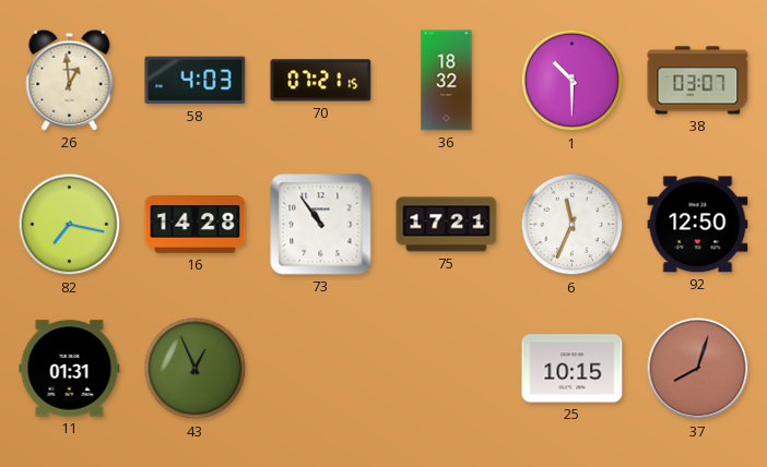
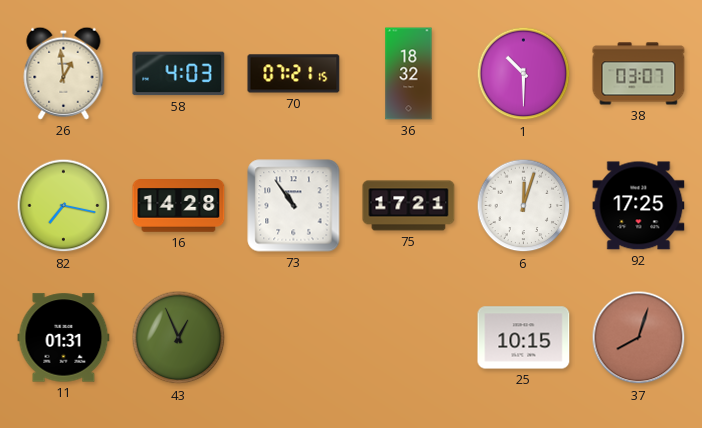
6: 11:34 -> 12:03 (524, 206)
92: 12:50 -> 17:25 (639, 206)
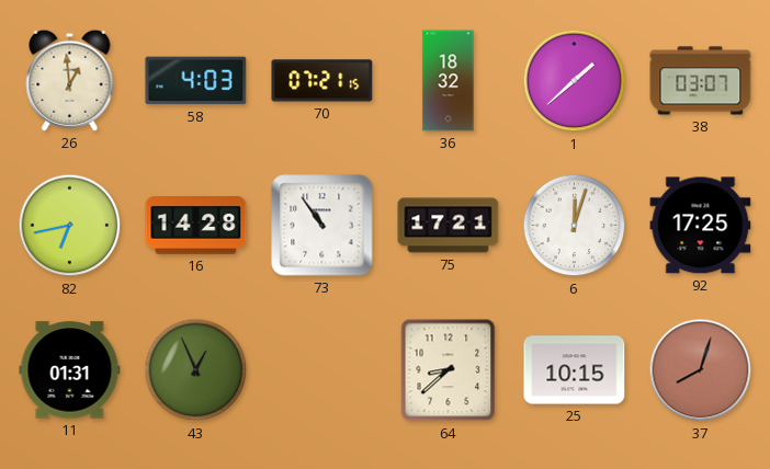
1: 10:30 -> 1:38 (575, 81)
82: 7:17 -> 6:43 (70, 226)
64: none -> 8:38 (449, 370)
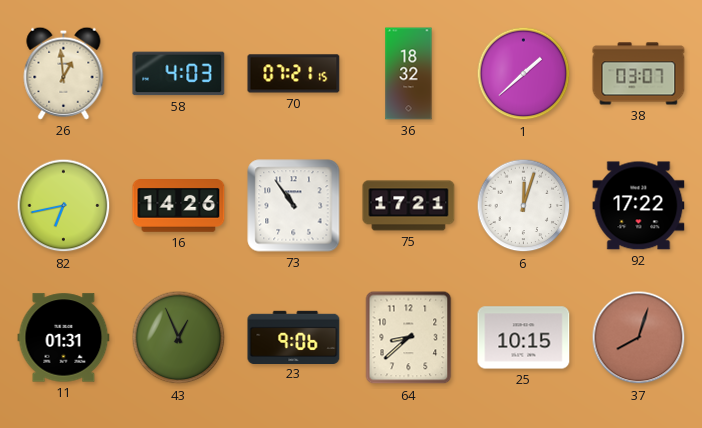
16: 14:28 -> 14:26 (179, 206)
92: 17:25 -> 17:22 (639, 206)
23: none -> 9:06 (294, 337)
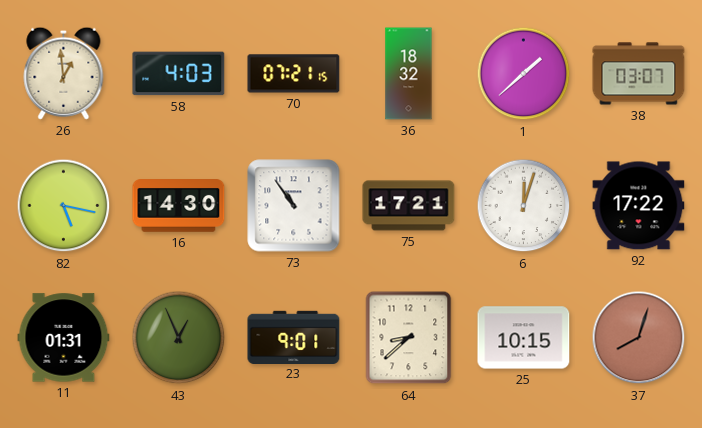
82: 6:43 -> 5:17 (64, 206)
16: 14:26 -> 14:30 (179, 206)
23: 9:06 -> 9:01 (294, 337)
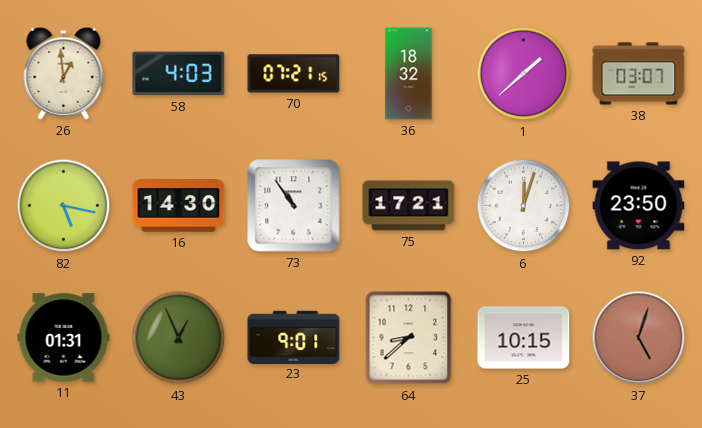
92: 17:22 -> 23:50 (639, 206)
37: 8:03 -> 5:03 (639, 338)
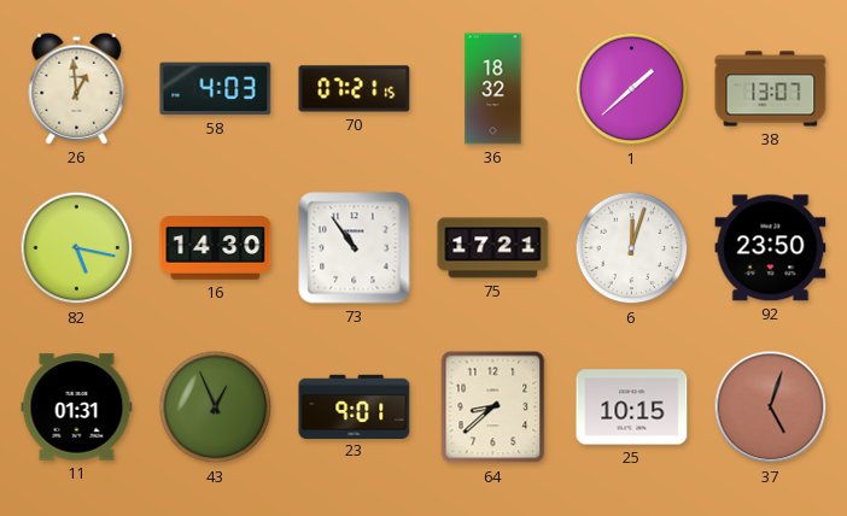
38: 03:07 -> 13:07 (771, 89)
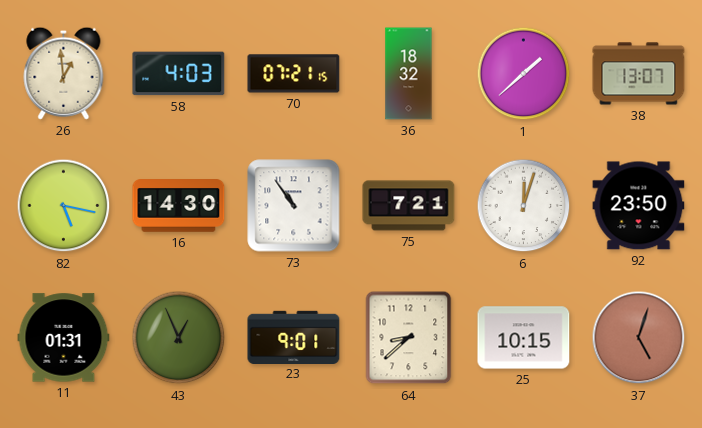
75: 17:21 -> 7:21 (409, 206)
